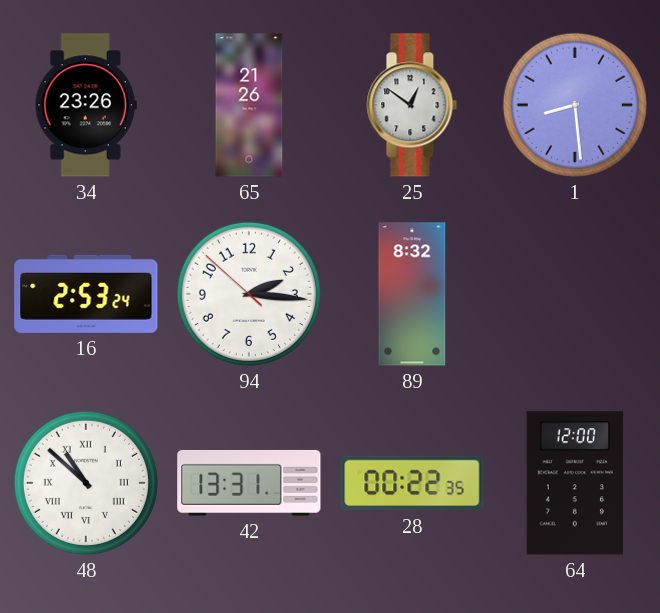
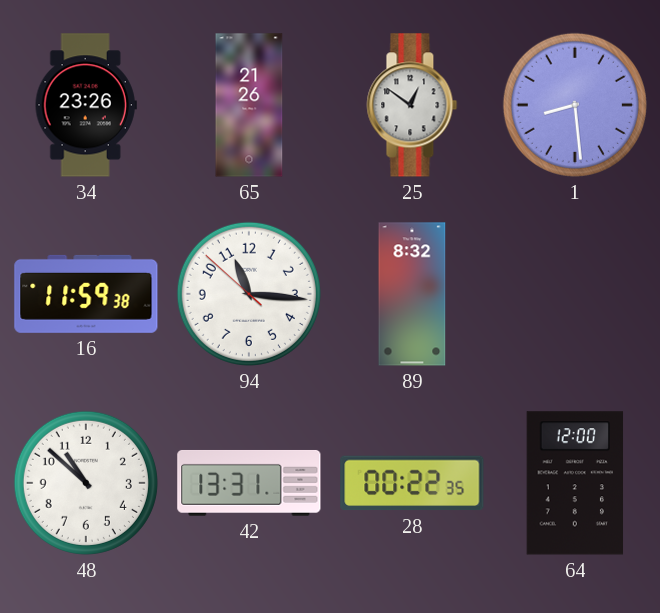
16: 2:53 -> 11:59 (86, 294)
94: 2:15 -> 11:15 (249, 294)
48 numerals: Roman -> Arabic (86, 483)
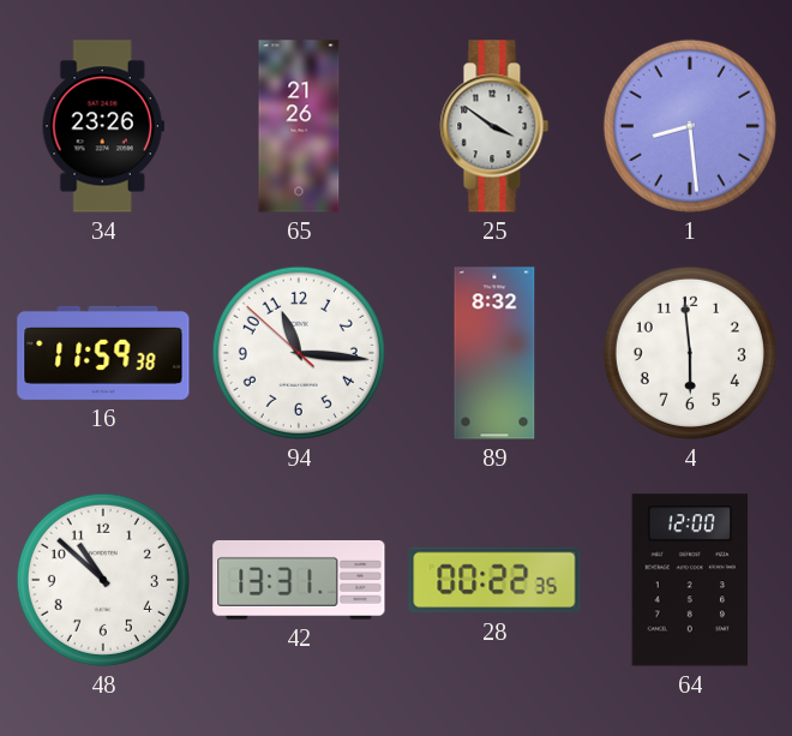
25: 12:51 -> 3:51 (494, 126)
4: none -> 5:59 (690, 353)
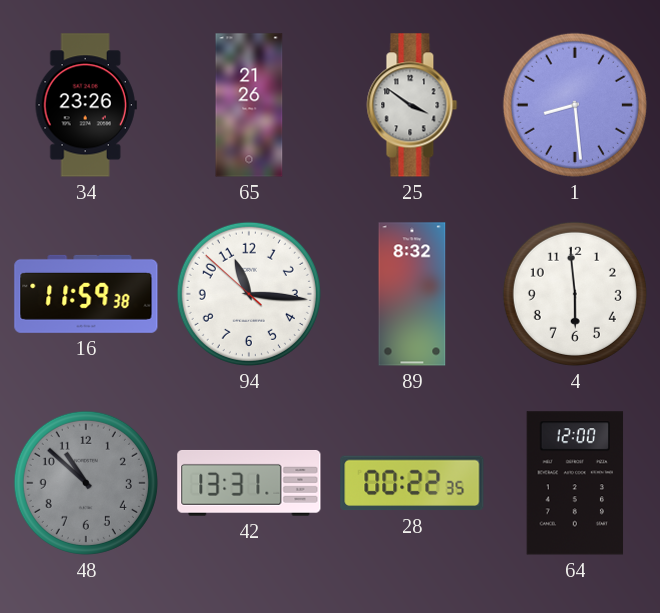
48 dial: white -> grey (86, 483)
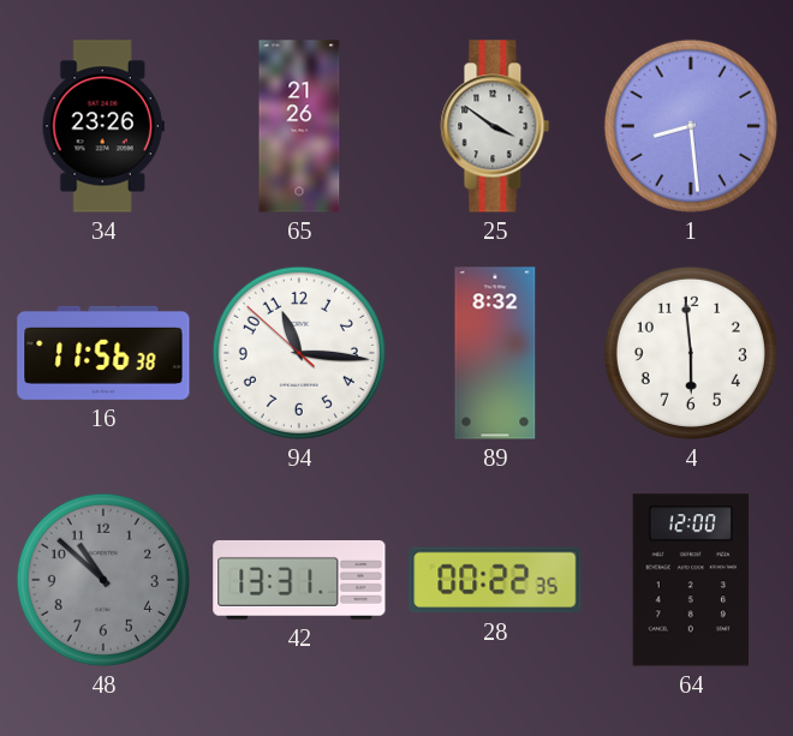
16: 11:59 -> 11:56 (103, 353)
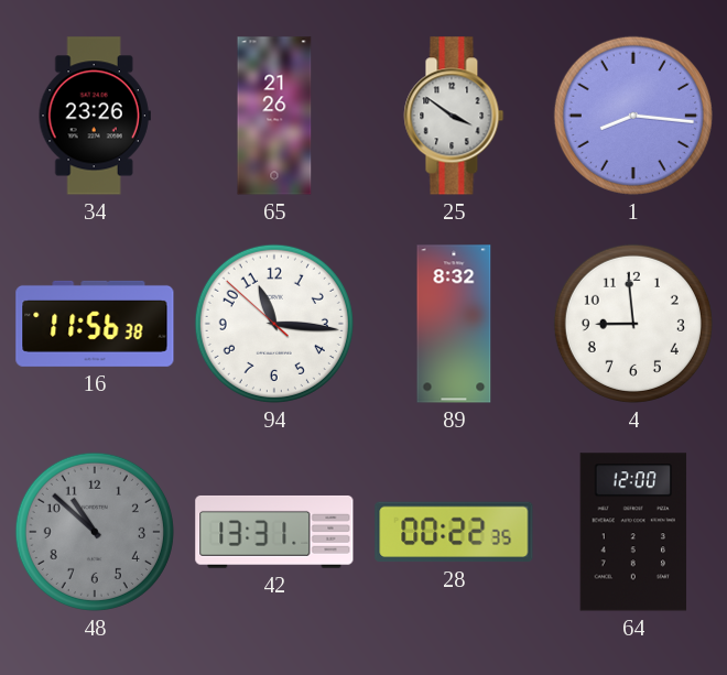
1: 8:29 -> 8:16 (633, 116)
4: 5:59 -> 8:59 (633, 324)
